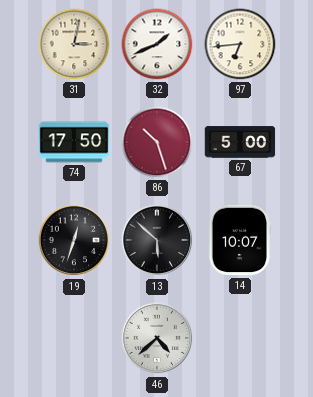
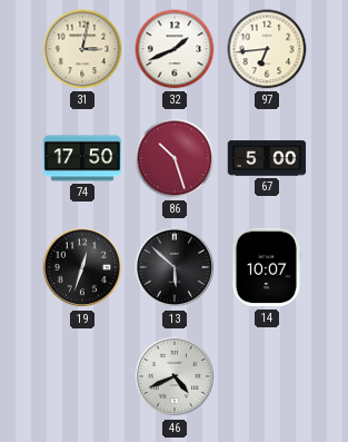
46: 4:38 -> 4:41 (175, 376)
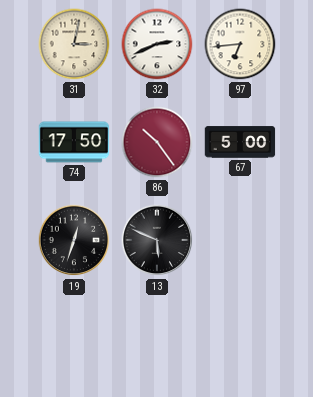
32: 1:41 -> 2:41 (157, 44)
86: 10:27 -> 10:24 (157, 142)
13: 5:52 -> 5:49 (157, 240)
14: 10:07 -> none (266, 267)
46: 4:41 -> none (175, 376)
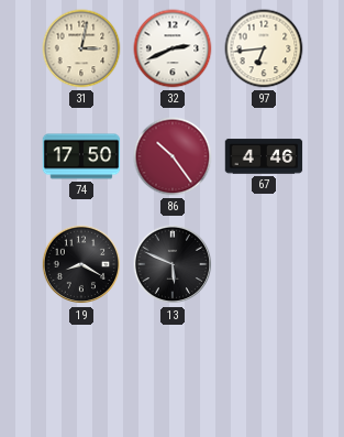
67: 5:00 -> 4:46 (264, 156)
19: 12:33 -> 8:20 (81, 264)
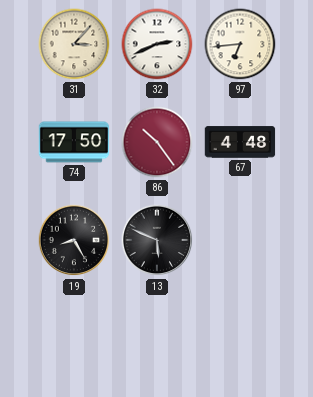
31: 3:02 -> 3:07 (74, 44)
67: 4:46 -> 4:48 (240, 142)
19: 8:20 -> 8:25 (74, 240)
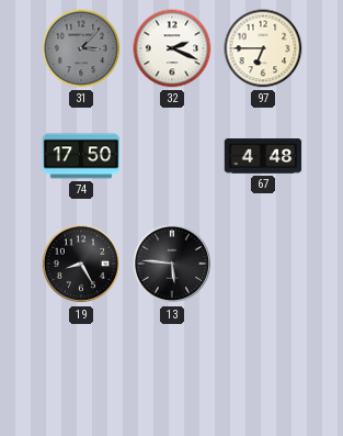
31 dial: cream -> grey (81, 48)
32: 2:41 -> 2:19 (172, 48)
97: 6:44 -> 6:45 (263, 48)
86: 10:24 -> none (157, 142)
13: 5:49 -> 5:46 (172, 264)
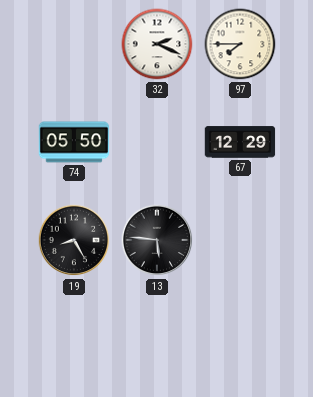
31: 3:07 -> none (81, 48)
97: 6:45 -> 7:45 (240, 44)
74: 17:50 -> 05:50 (74, 142)
67: 4:48 -> 12:29 (240, 142)
